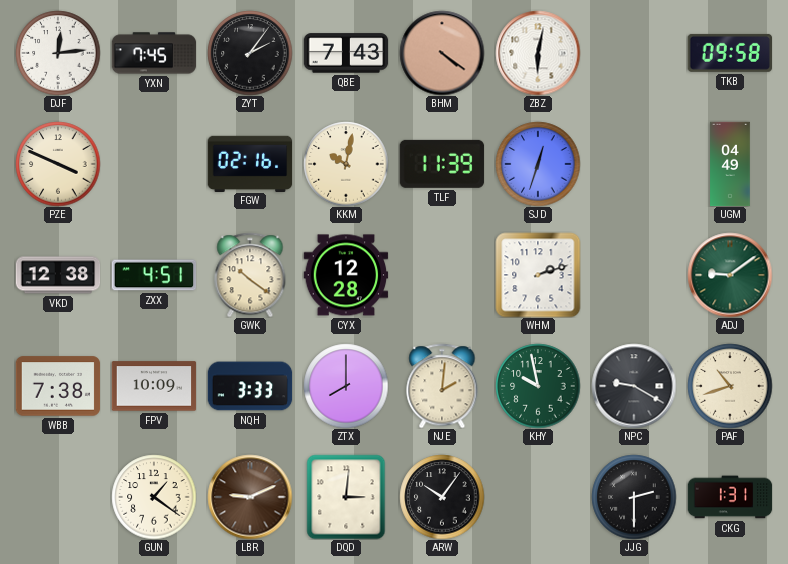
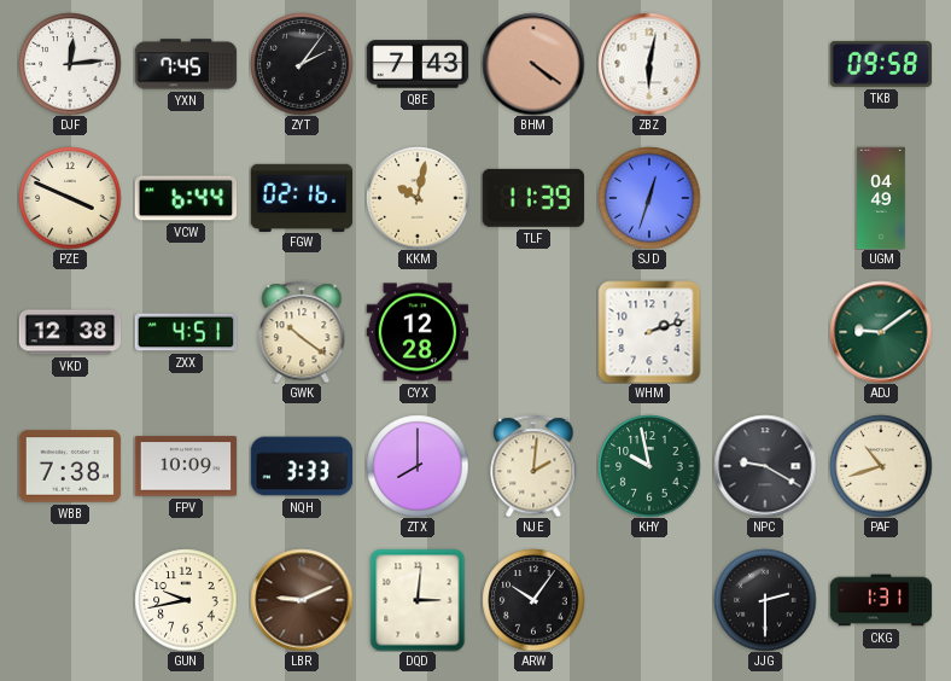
VCW: none -> 6:44 (186, 198)
GUN: 1:21 -> 9:43 (186, 600)
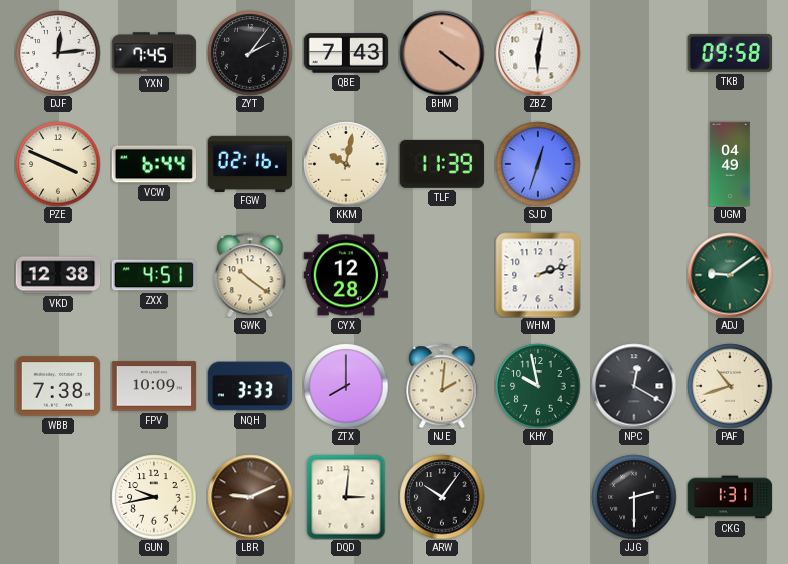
NPC: 9:20 -> 12:20 (634, 386)
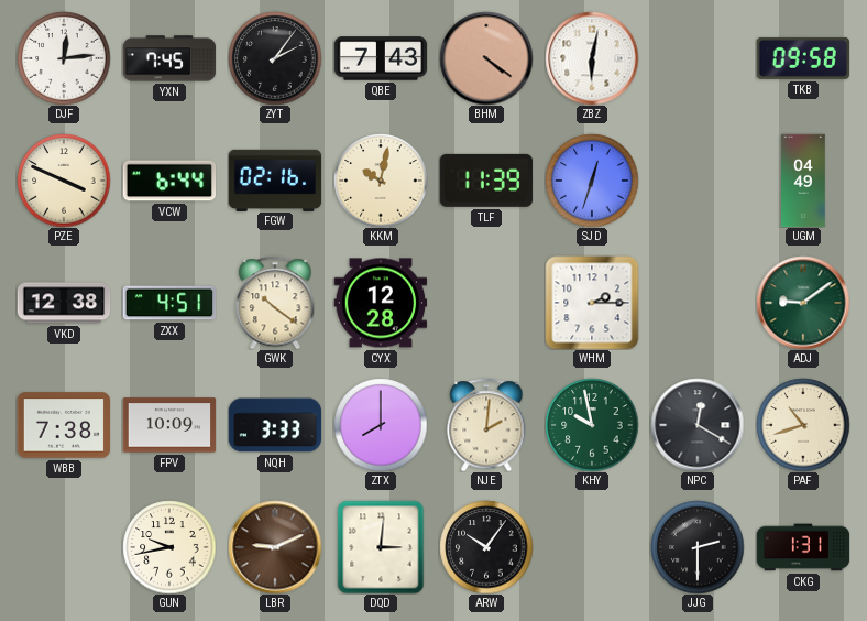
WHM: 2:12 -> 2:15 (592, 303)
